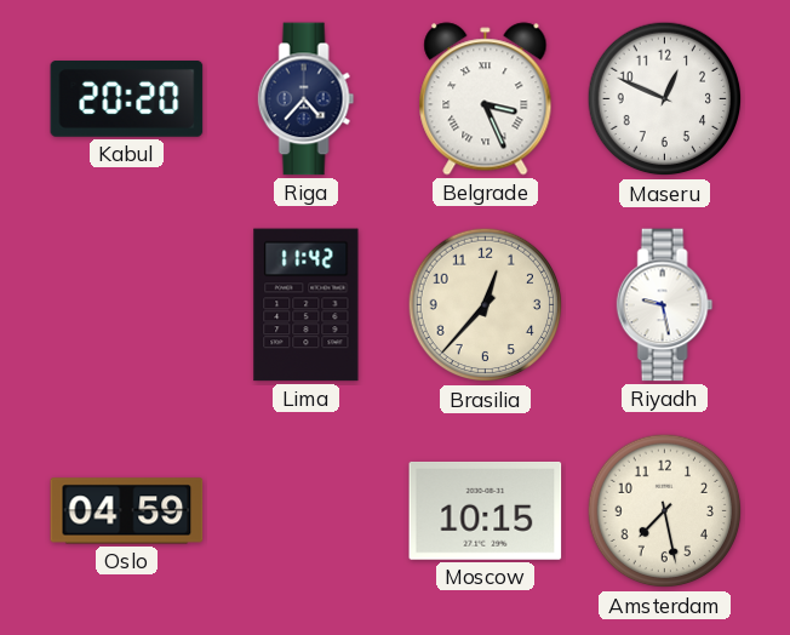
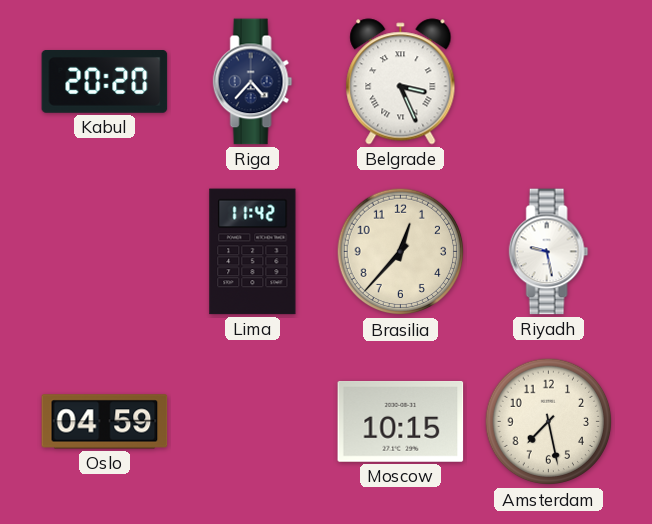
Maseru: 12:49 -> none (665, 99)
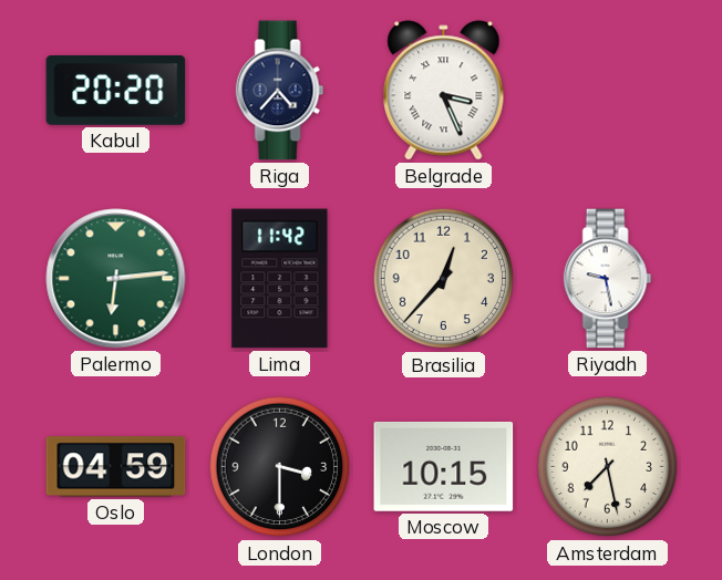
Palermo: none -> 6:14 (116, 279)
London: none -> 3:30 (280, 467)
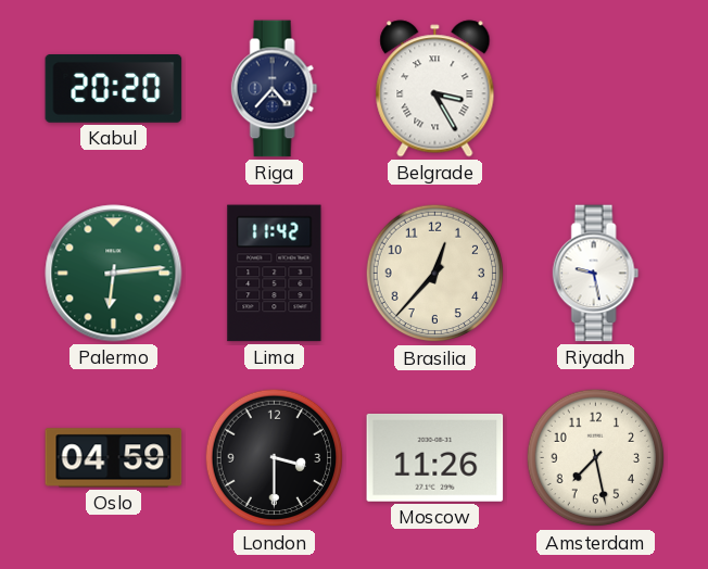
Belgrade: 3:26 -> 3:25 (435, 89)
Moscow: 10:15 -> 11:26 (435, 457)
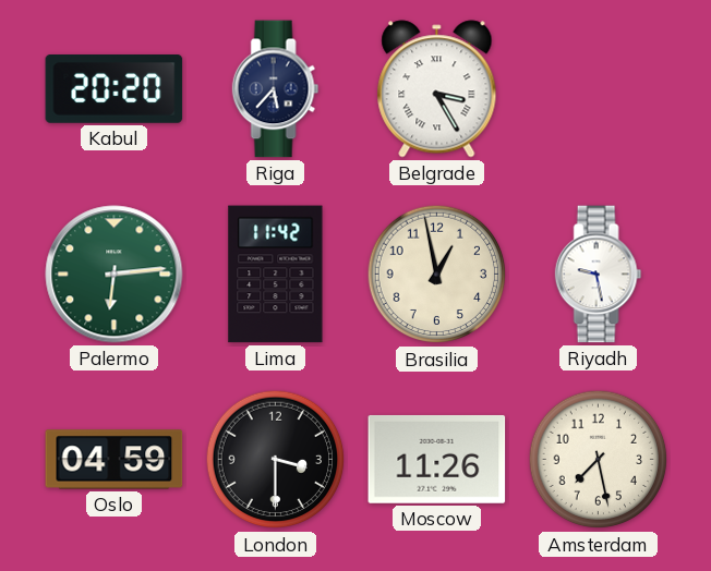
Riga: 4:37 -> 5:37 (276, 89)
Brasilia: 12:37 -> 12:58 (437, 275)
